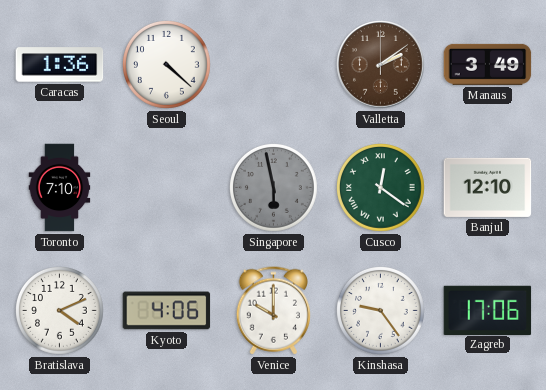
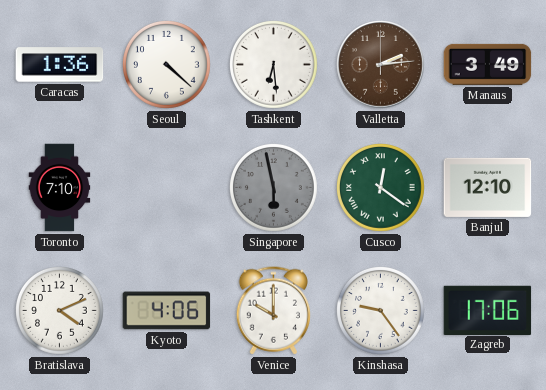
Tashkent: none -> 6:29 (274, 65)
Valletta: 2:09 -> 2:14 (381, 65)
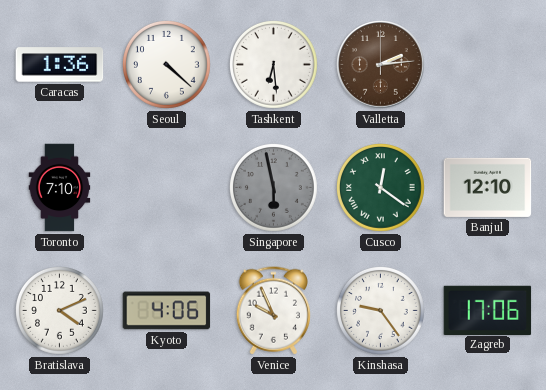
Manaus: 3:49 -> none (488, 64)
Venice: 10:00 -> 9:56 (273, 311)
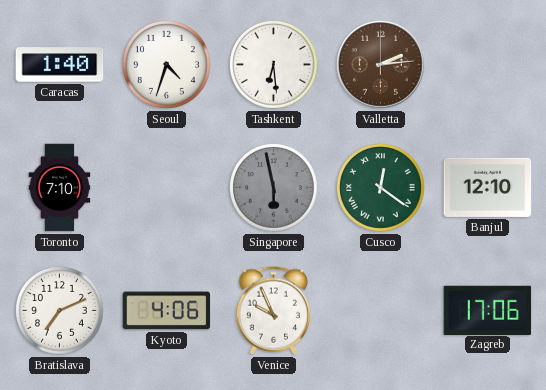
Caracas: 1:36 -> 1:40 (60, 65)
Seoul: 4:22 -> 4:33 (167, 65)
Bratislava: 4:11 -> 7:11 (60, 311)
Kinshasa: 9:24 -> none (381, 311)
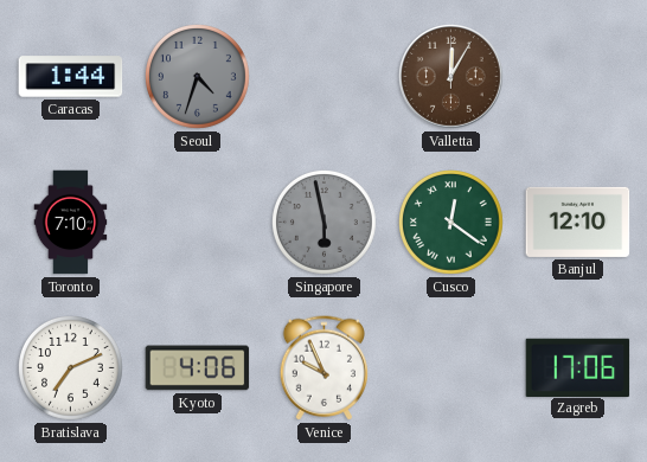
Caracas: 1:40 -> 1:44 (71, 77)
Seoul dial: white -> grey (198, 77)
Tashkent: 6:29 -> none (274, 65)
Valletta: 2:14 -> 12:05 (451, 77)
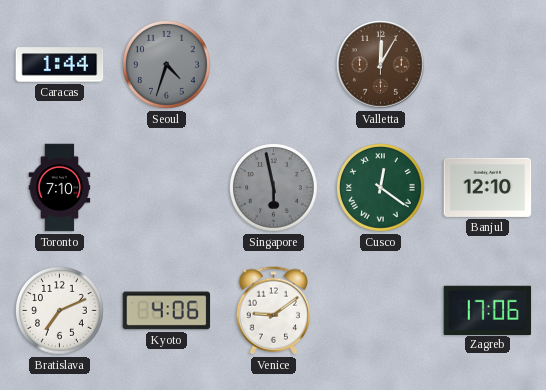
Venice: 9:56 -> 9:09 (273, 311)
